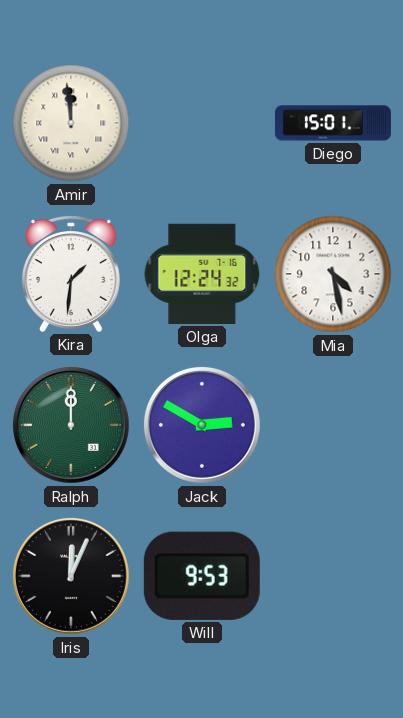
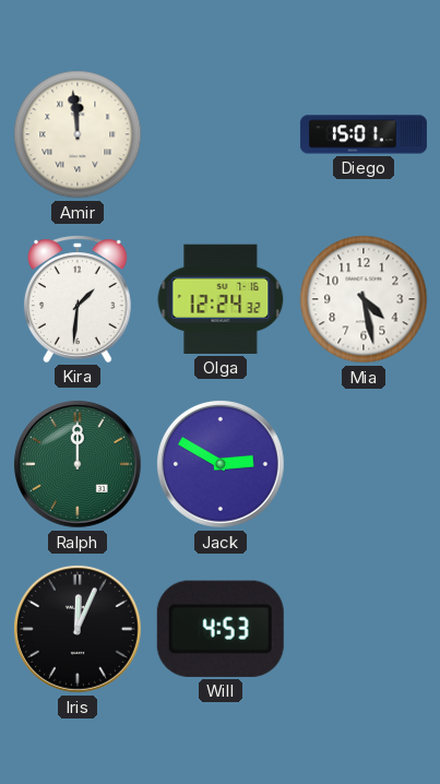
Will: 9:53 -> 4:53 (221, 629)
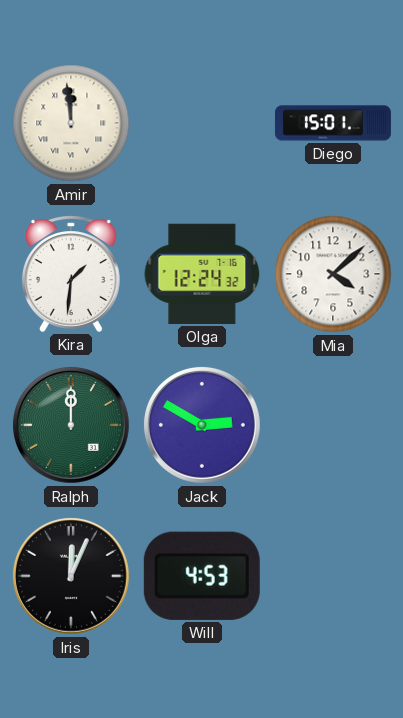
Mia: 4:28 -> 4:08 (333, 274)
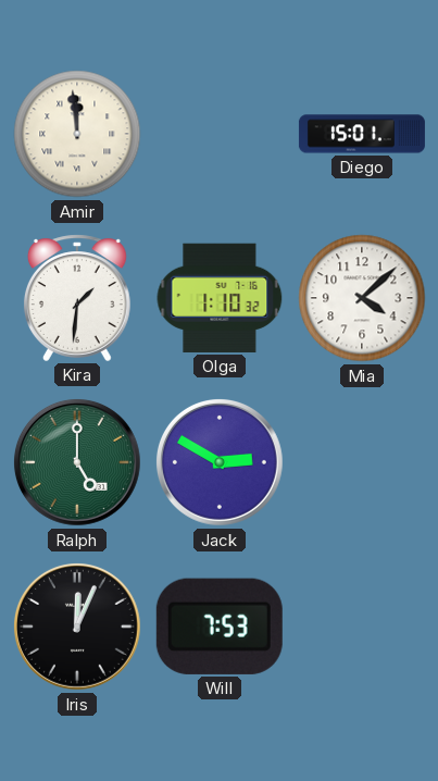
Olga: 12:24 -> 1:10 (220, 298)
Ralph: 12:00 -> 5:00 (77, 462)
Will: 4:53 -> 7:53 (220, 627)
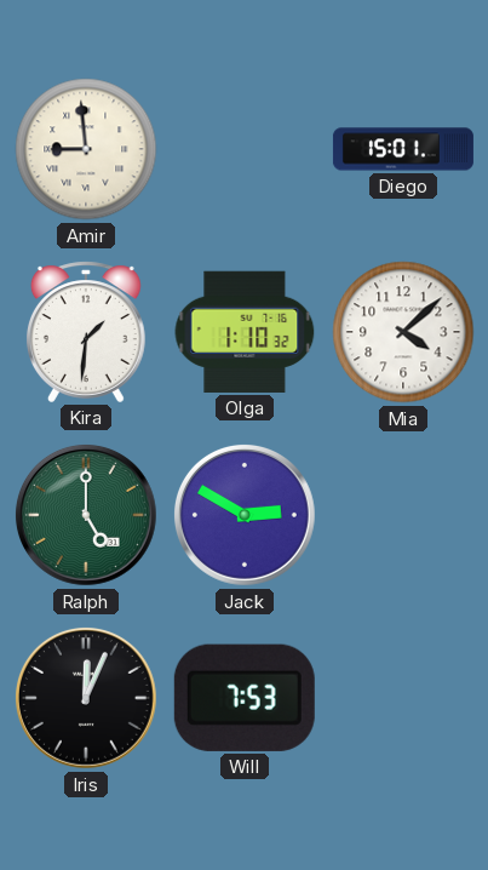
Amir: 11:59 -> 8:59 (86, 149)
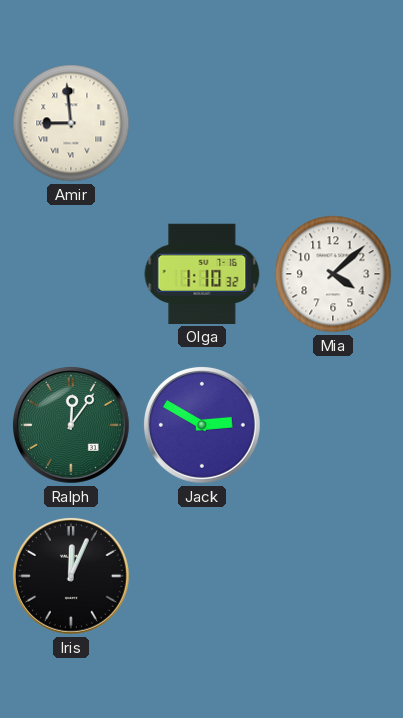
Diego: 15:01 -> none (403, 149)
Kira: 1:31 -> none (86, 332)
Ralph: 5:00 -> 12:06 (71, 425)
Will: 7:53 -> none (245, 698)
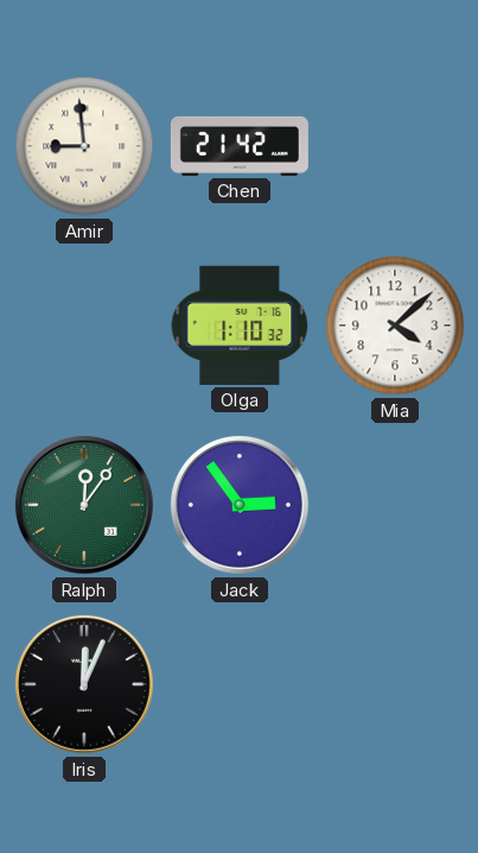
Chen: none -> 21:42 (240, 146)
Jack: 2:50 -> 2:54 (240, 505)
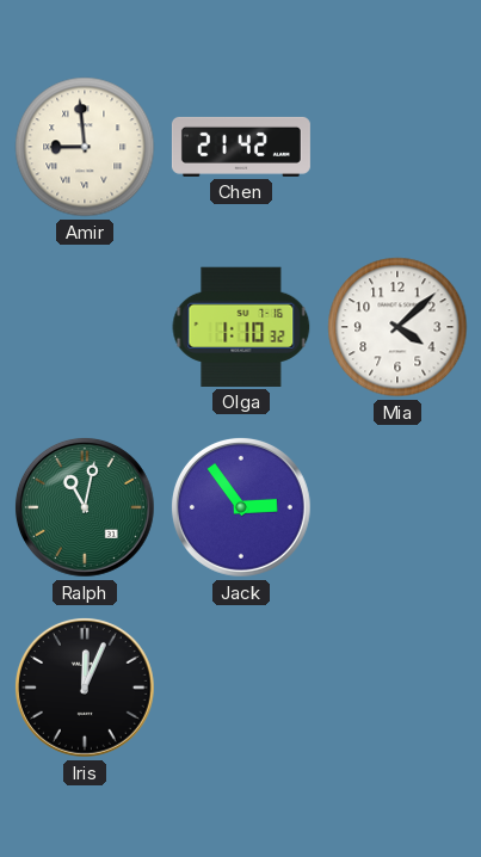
Ralph: 12:06 -> 11:02 (85, 507)
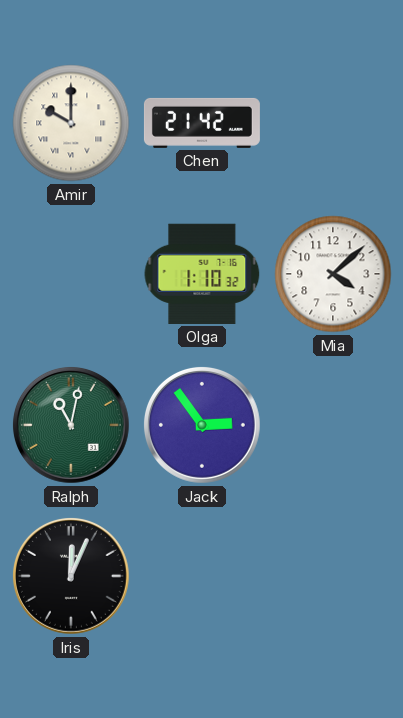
Amir: 8:59 -> 10:00 (71, 123)
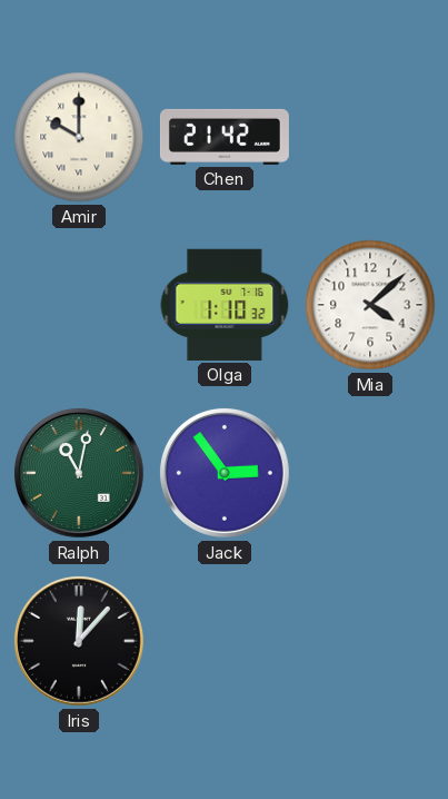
Iris: 12:04 -> 12:07 (79, 641)
